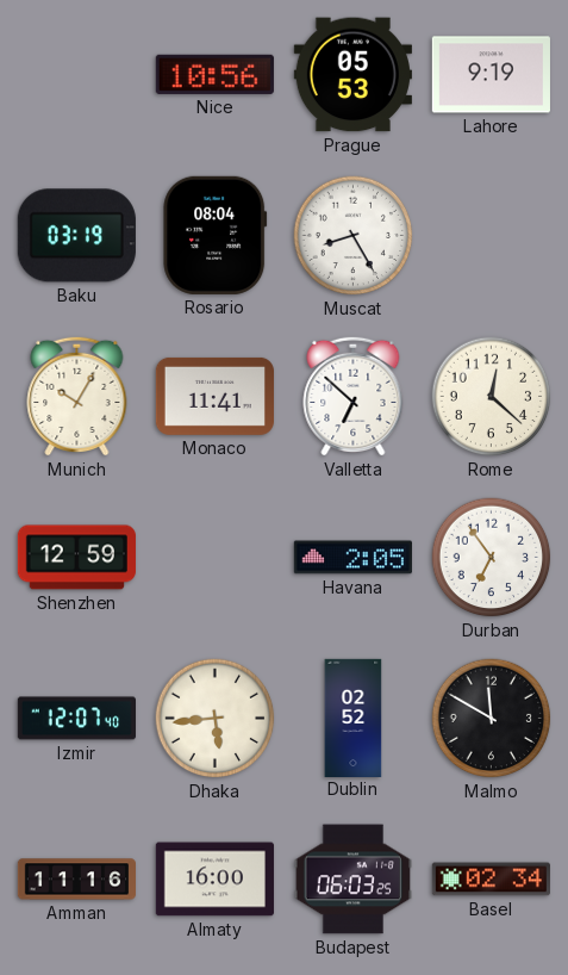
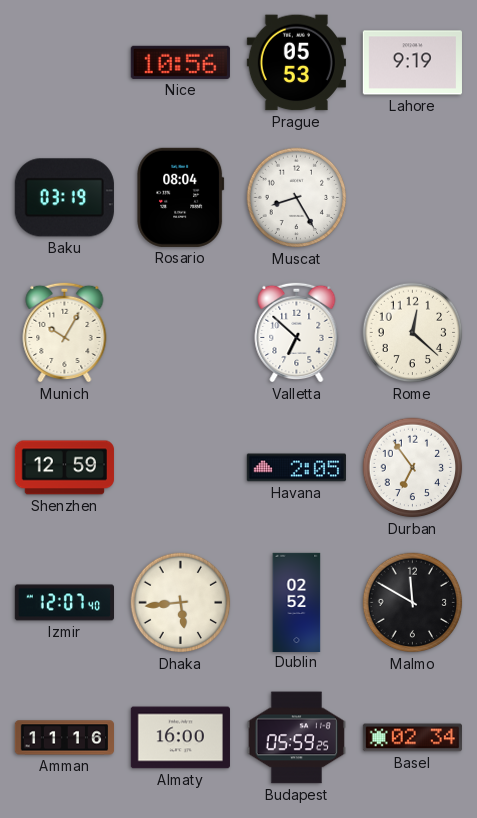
Monaco: 11:41 -> none (214, 396)
Budapest: 06:03 -> 05:59 (296, 738)
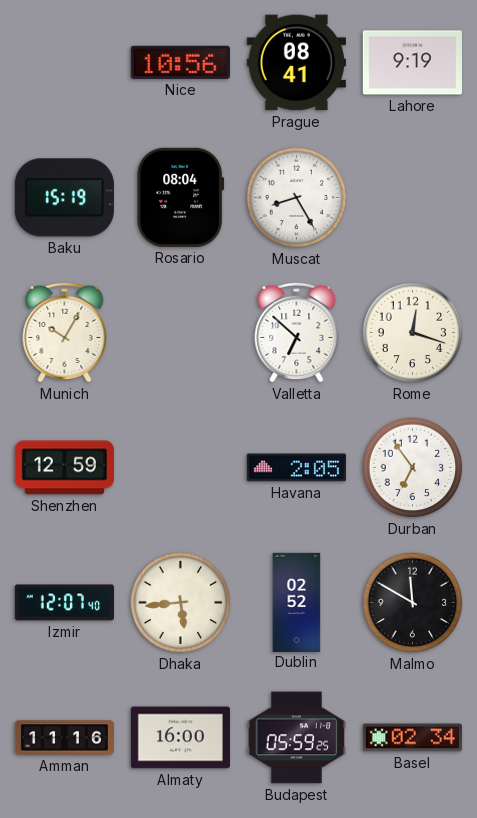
Prague: 05:53 -> 08:41 (296, 63)
Baku: 03:19 -> 15:19 (64, 198)
Rome: 12:22 -> 12:18 (413, 333)
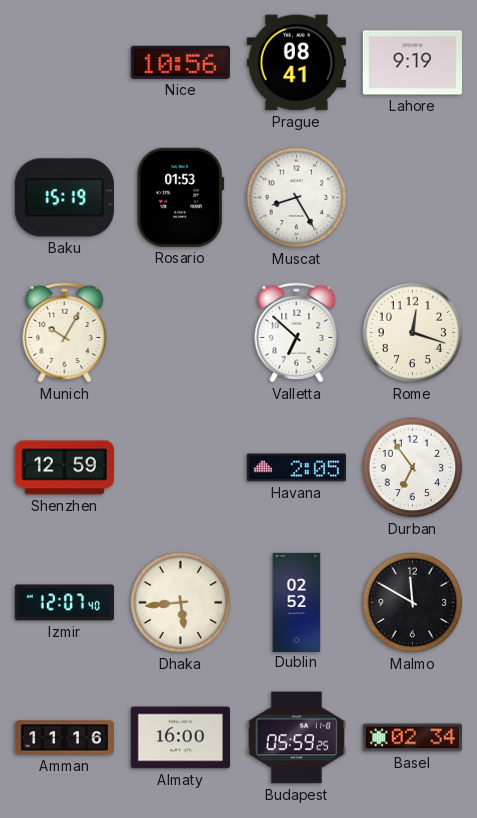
Rosario: 08:04 -> 01:53 (181, 197)
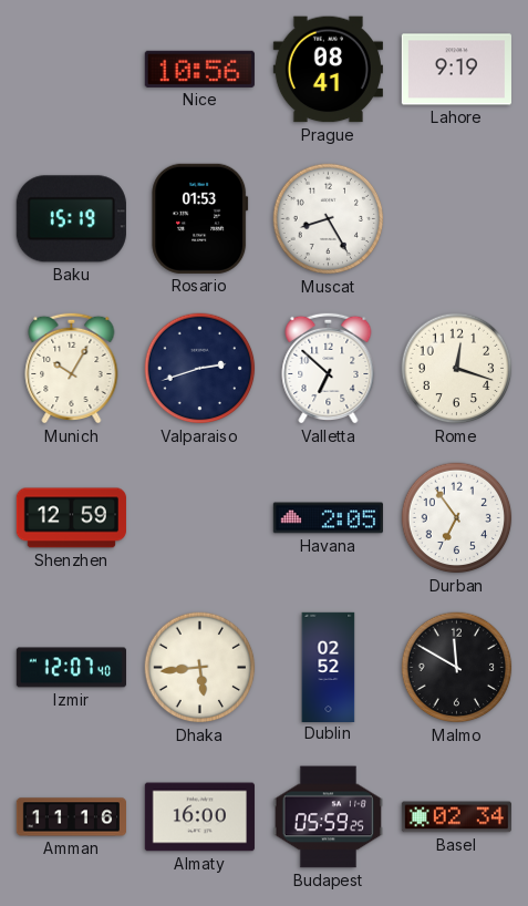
Valparaiso: none -> 2:42 (200, 369)
